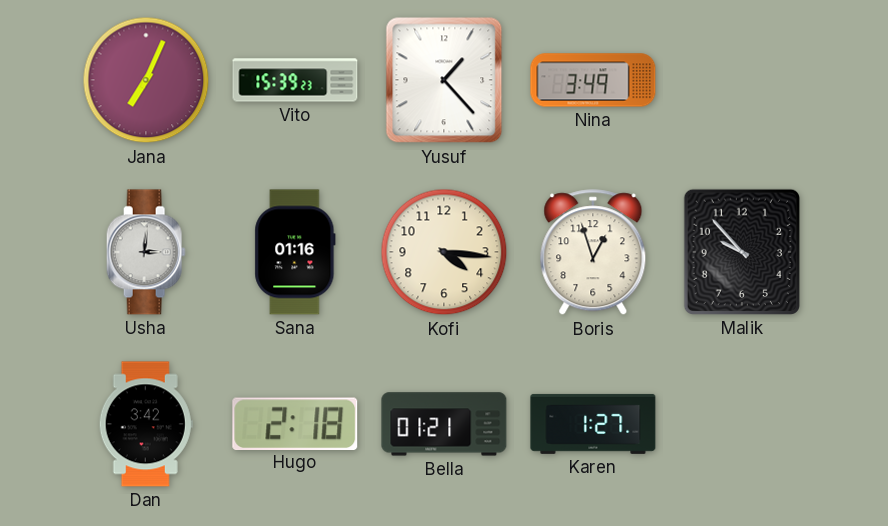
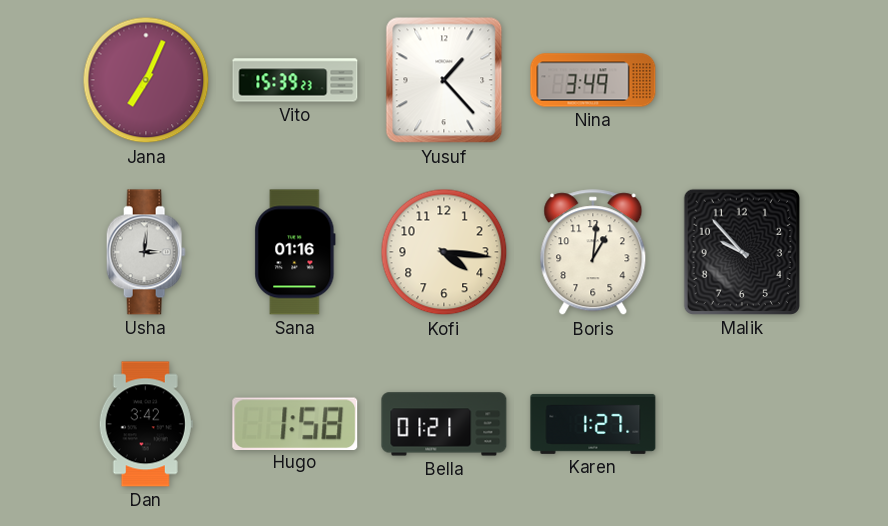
Boris: 12:57 -> 1:01 (593, 253)
Hugo: 2:18 -> 1:58 (295, 423)
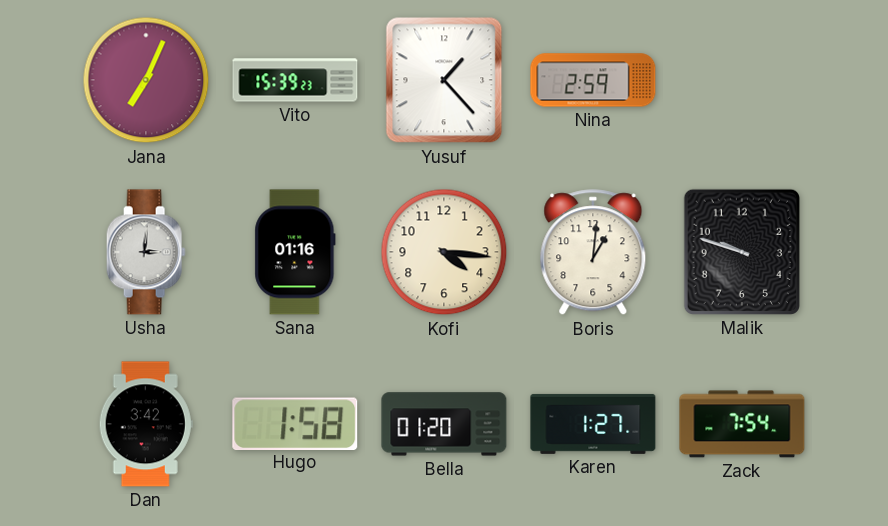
Nina: 3:49 -> 2:59 (593, 80)
Malik: 9:53 -> 9:48 (742, 252)
Bella: 01:21 -> 01:20 (444, 424)
Zack: none -> 7:54 (742, 424)
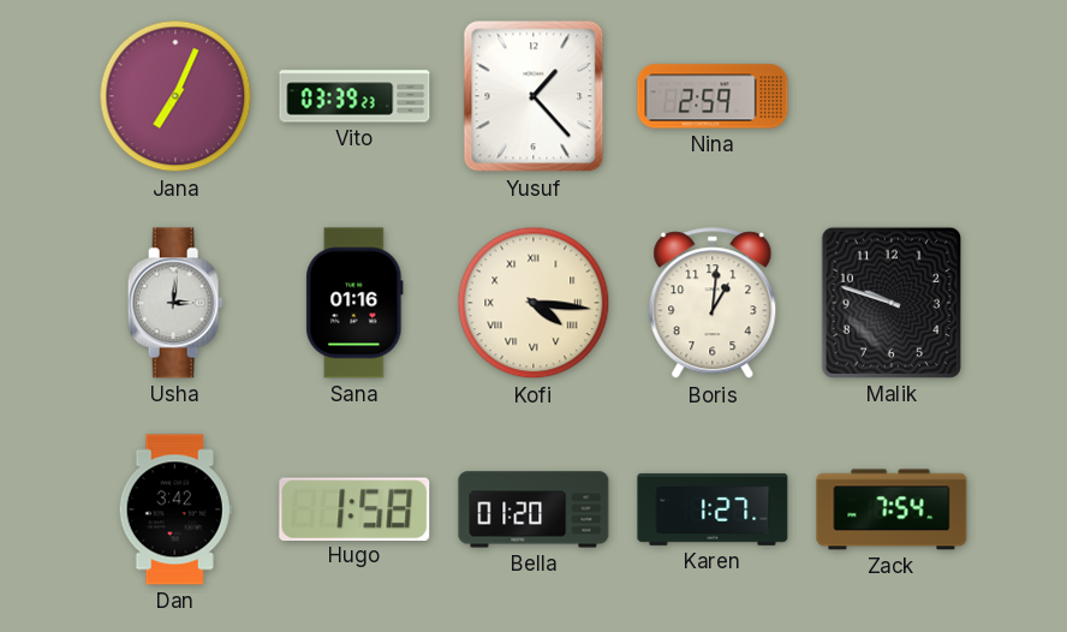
Vito: 15:39 -> 03:39 (354, 96)
Kofi numerals: Arabic -> Roman (533, 303)
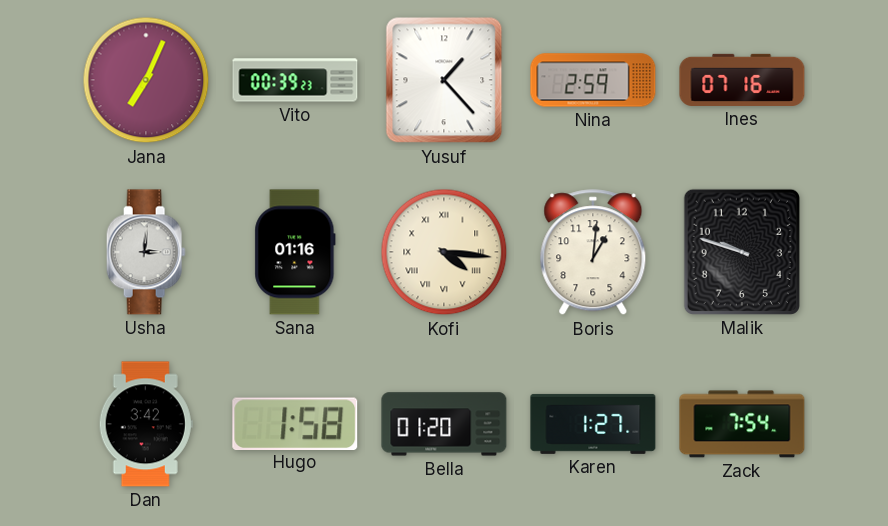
Vito: 03:39 -> 00:39 (295, 80)
Ines: none -> 07:16 (742, 80)
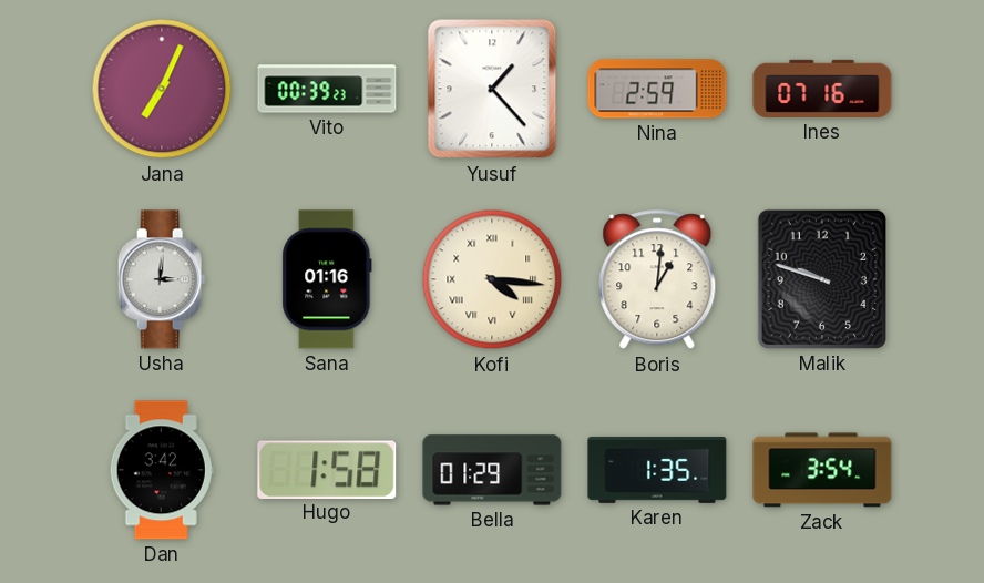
Bella: 01:20 -> 01:29 (492, 470)
Karen: 1:27 -> 1:35 (657, 470)
Zack: 7:54 -> 3:54 (822, 470)
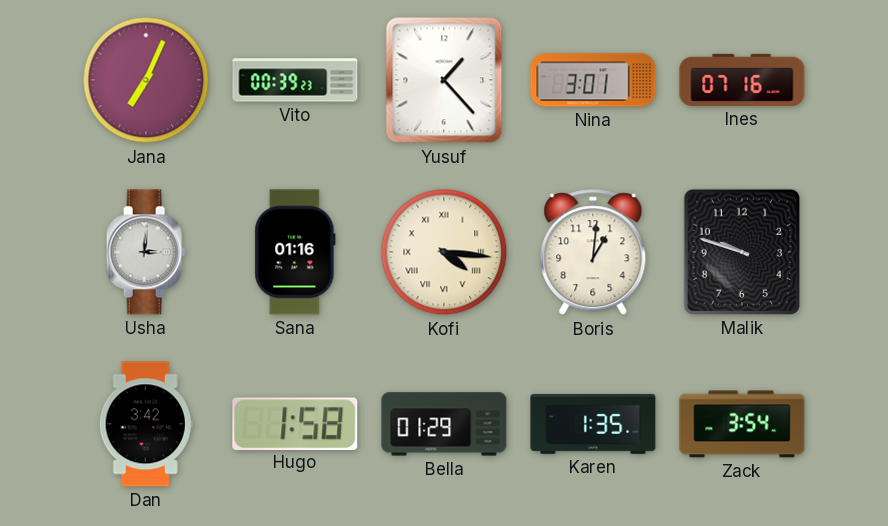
Nina: 2:59 -> 3:01 (593, 80)
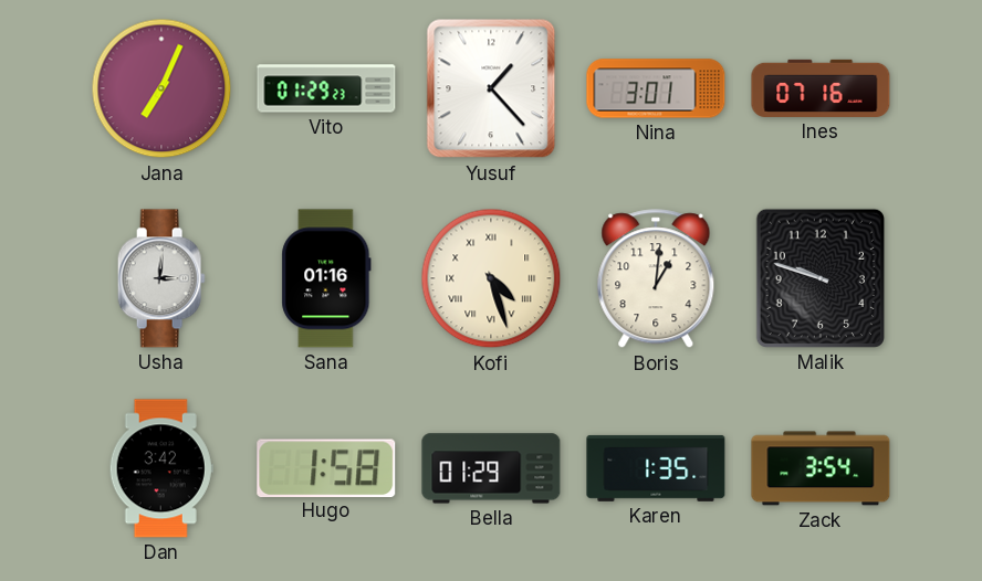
Vito: 00:39 -> 01:29 (326, 88)
Kofi: 4:16 -> 4:27 (491, 278)
